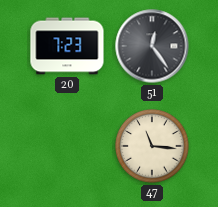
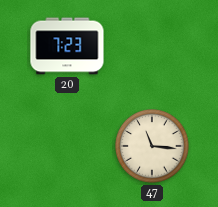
51: 12:24 -> none (152, 46)
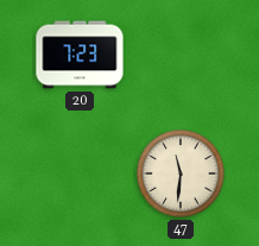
47: 11:16 -> 11:31 (181, 174)
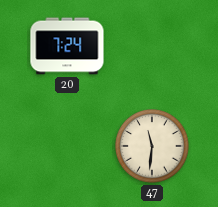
20: 7:23 -> 7:24 (67, 46)
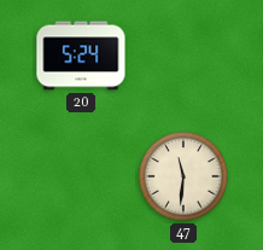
20: 7:24 -> 5:24 (81, 56)
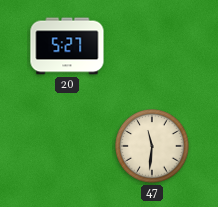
20: 5:24 -> 5:27 (67, 46)
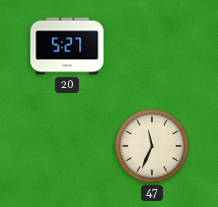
47: 11:31 -> 11:34 (152, 146)
